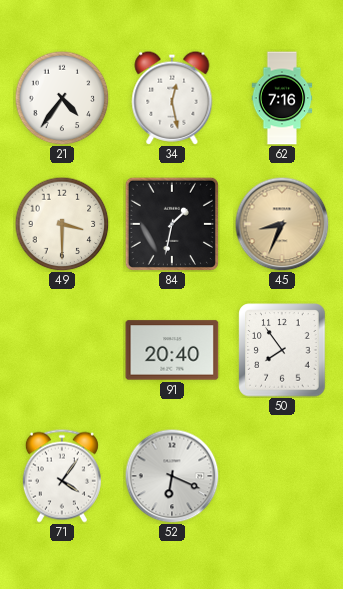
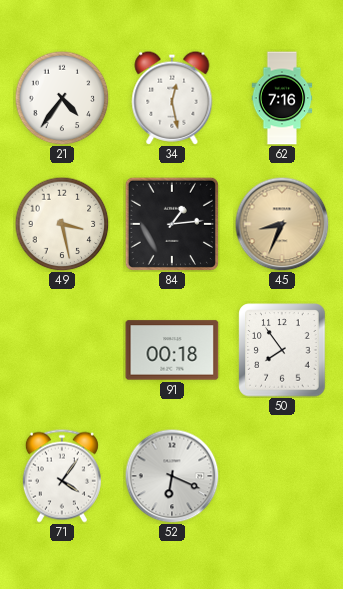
49: 3:30 -> 3:28 (62, 224)
84: 1:32 -> 1:14 (172, 224)
91: 20:40 -> 00:18 (172, 350)
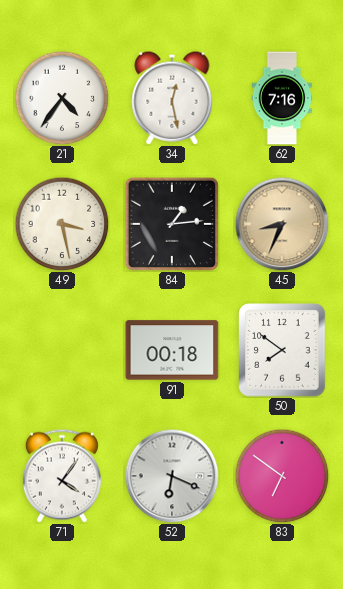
50: 7:54 -> 7:51 (282, 350)
83: none -> 6:51 (282, 476)
